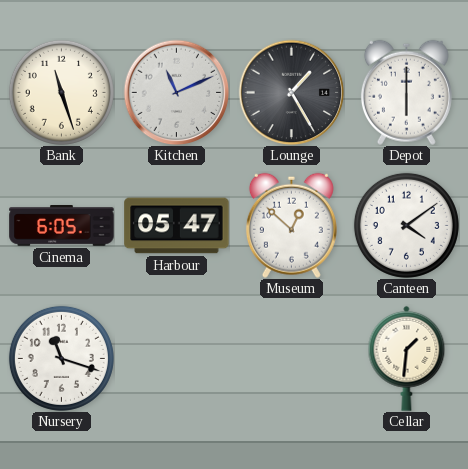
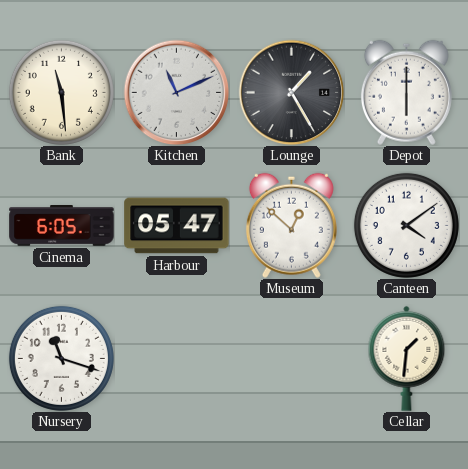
Bank: 11:27 -> 11:29 (61, 92)
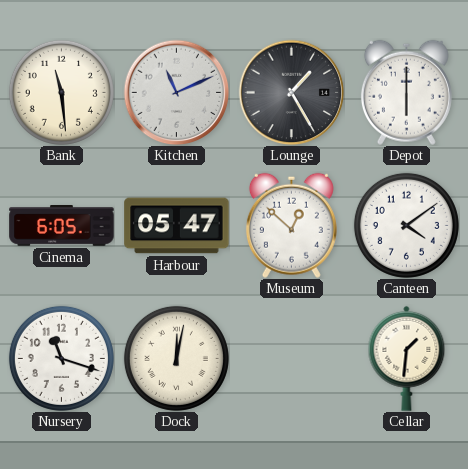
Dock: none -> 12:02 (176, 358)
